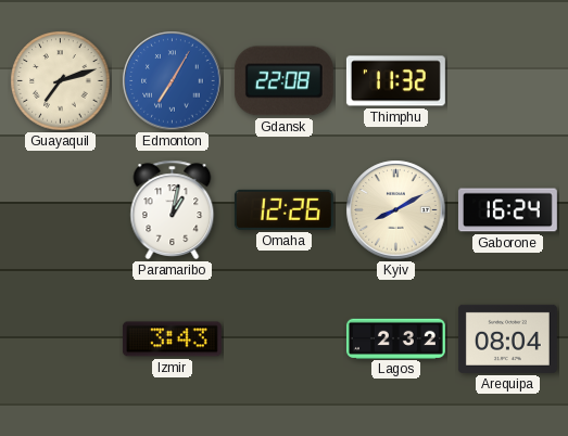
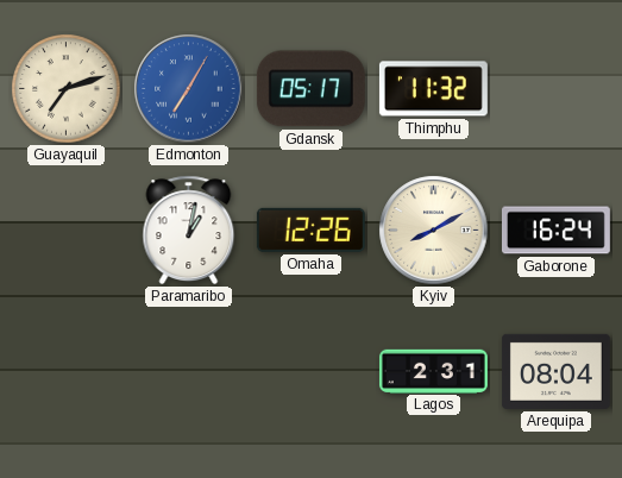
Gdansk: 22:08 -> 05:17 (310, 89)
Izmir: 3:43 -> none (172, 339)
Lagos: 2:32 -> 2:31 (433, 371)
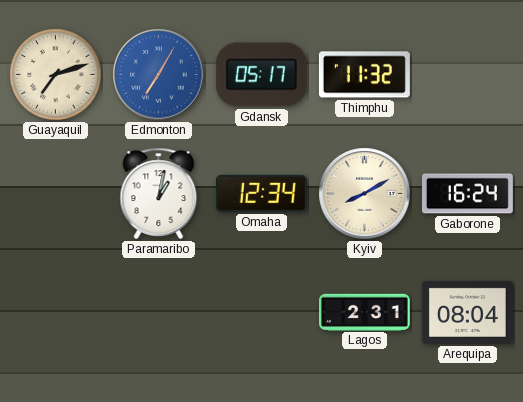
Omaha: 12:26 -> 12:34 (261, 193)
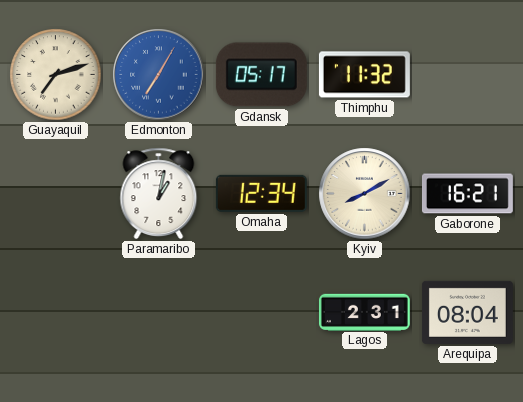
Gaborone: 16:24 -> 16:21 (467, 194)
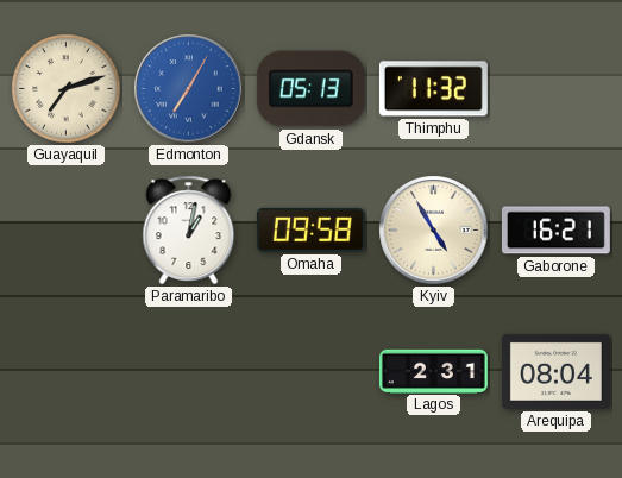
Gdansk: 05:17 -> 05:13 (310, 89)
Omaha: 12:34 -> 09:58 (310, 229)
Kyiv: 8:10 -> 4:55 (434, 231)
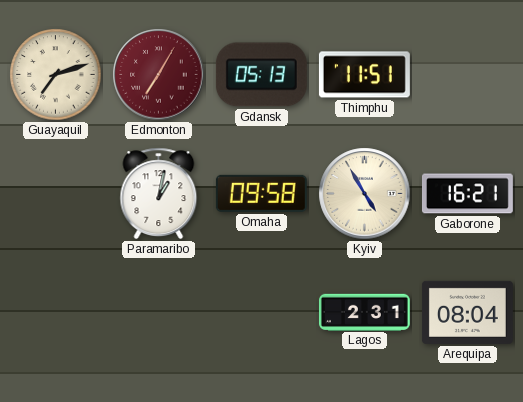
Edmonton dial: blue -> burgundy (159, 75)
Thimphu: 11:32 -> 11:51 (364, 75)
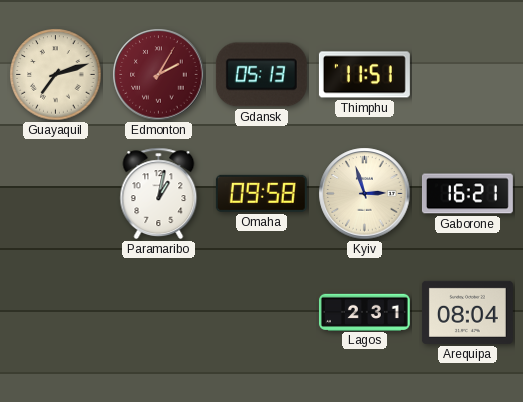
Edmonton: 7:05 -> 2:05 (159, 75)
Kyiv: 4:55 -> 2:57 (365, 194)
